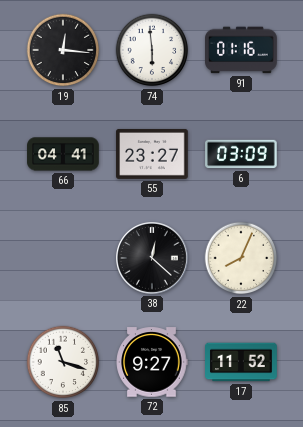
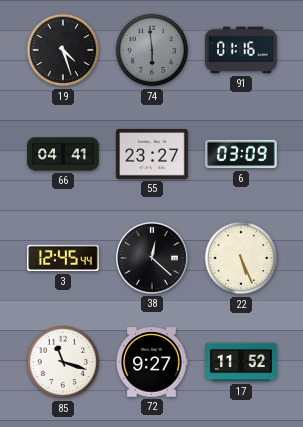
19: 12:16 -> 4:27 (63, 50)
74 dial: white -> grey (152, 50)
3: none -> 12:45 (63, 258)
22: 8:04 -> 5:26 (241, 258)
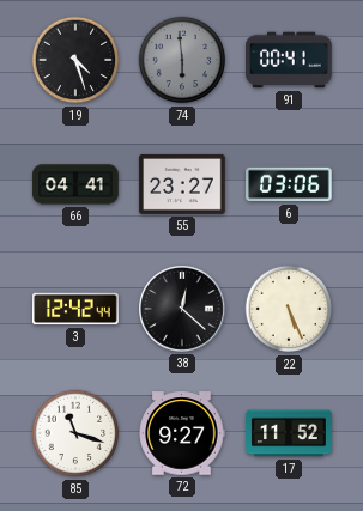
91: 01:16 -> 00:41 (290, 60)
6: 03:09 -> 03:06 (289, 184)
3: 12:45 -> 12:42 (75, 309)
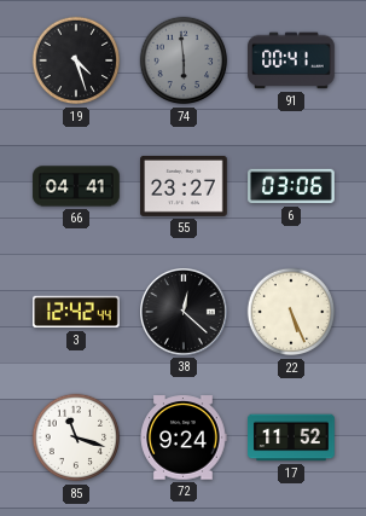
72: 9:27 -> 9:24 (184, 437)
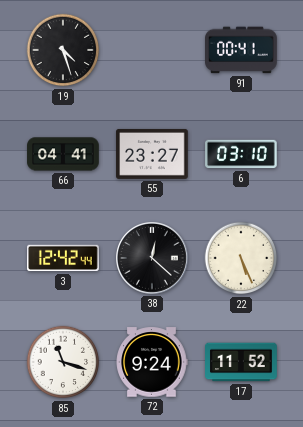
74: 5:59 -> none (184, 60)
6: 03:06 -> 03:10 (241, 154)
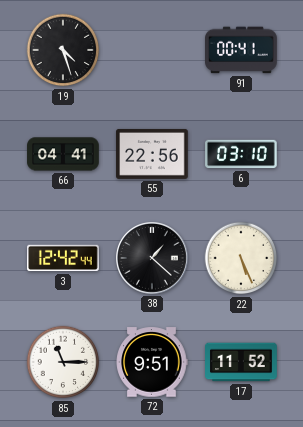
55: 23:27 -> 22:56 (152, 154)
38: 12:22 -> 1:22 (153, 259)
85: 11:18 -> 11:15 (63, 362)
72: 9:24 -> 9:51 (152, 362)
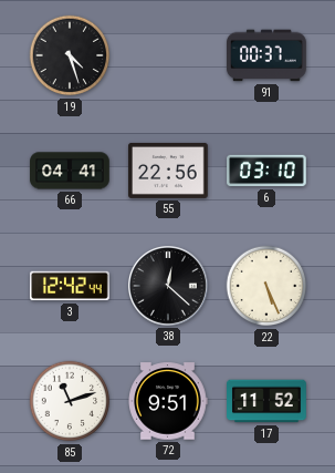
91: 00:41 -> 00:37 (268, 55)
38: 1:22 -> 12:22 (169, 287)
85: 11:15 -> 11:12 (70, 401)
